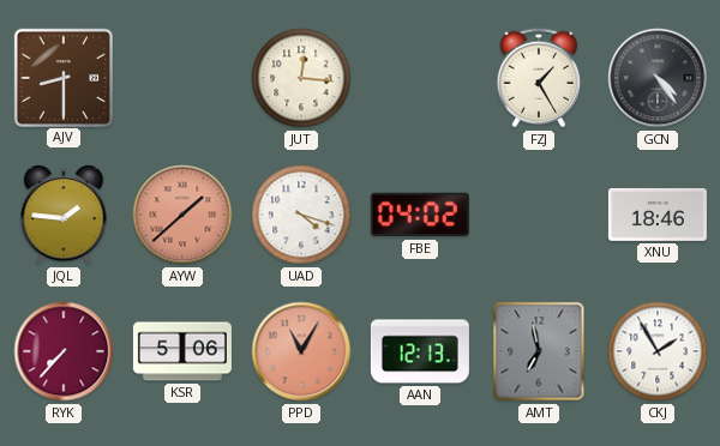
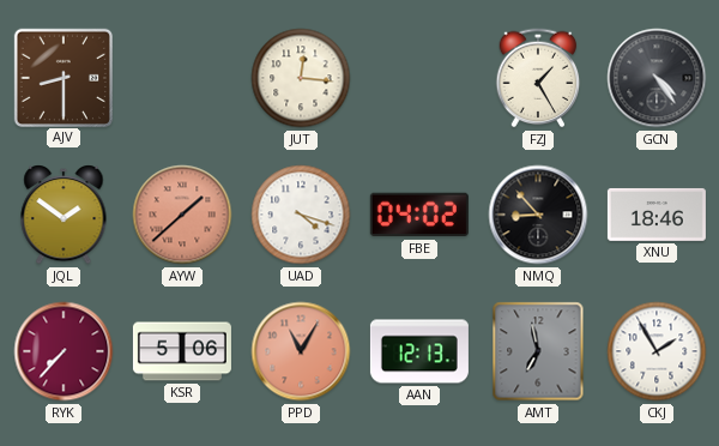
JQL: 1:46 -> 1:51 (64, 216)
NMQ: none -> 8:53 (538, 215)
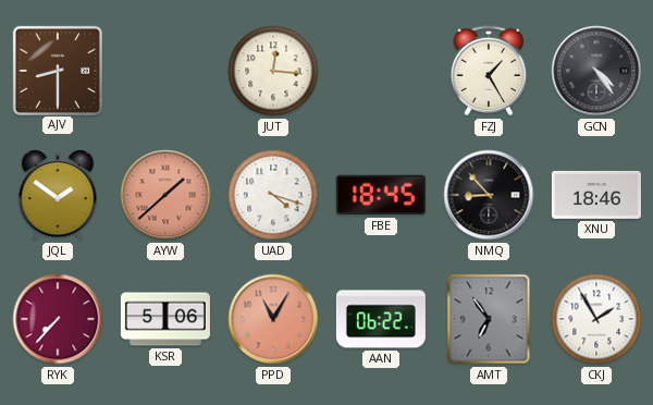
FBE: 04:02 -> 18:45 (381, 195)
AAN: 12:13 -> 06:22 (381, 319)
AMT: 6:58 -> 6:54 (489, 319)
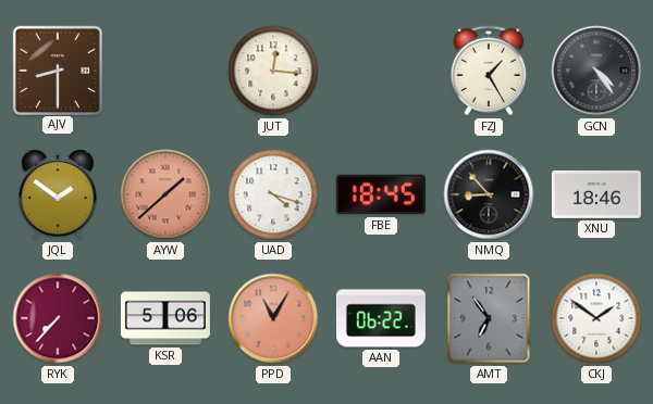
CKJ: 1:55 -> 1:51 (596, 318)
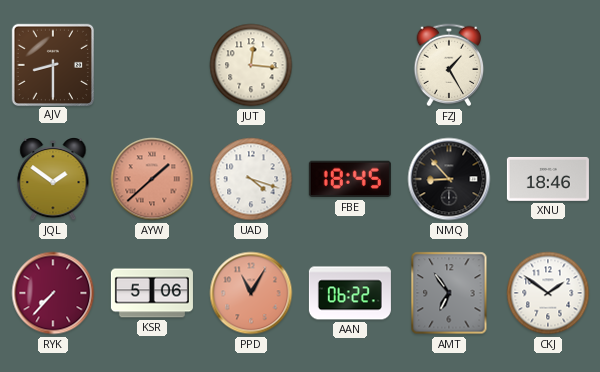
GCN: 4:24 -> none (596, 71)
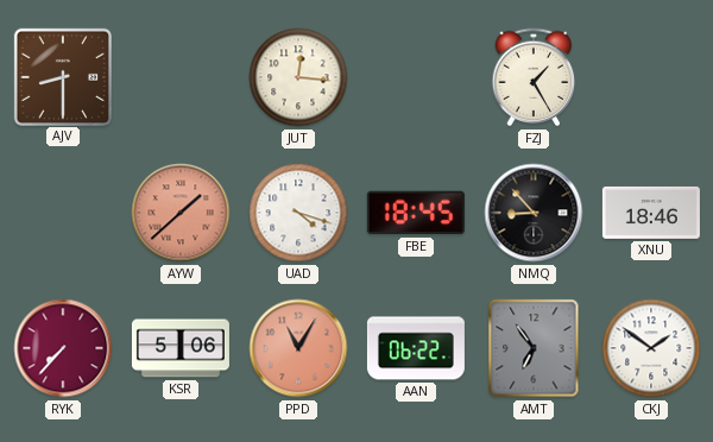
JQL: 1:51 -> none (53, 180)
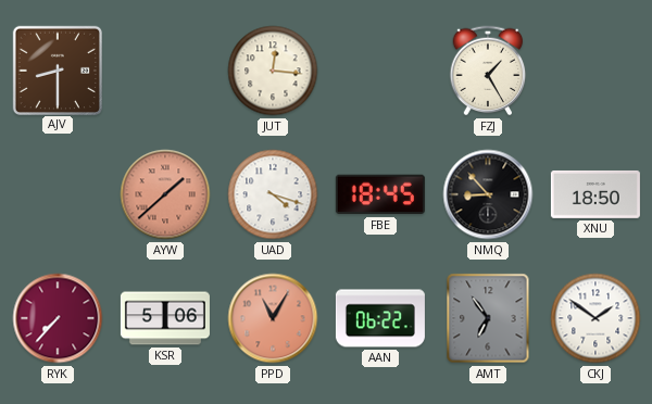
XNU: 18:46 -> 18:50 (595, 194)
